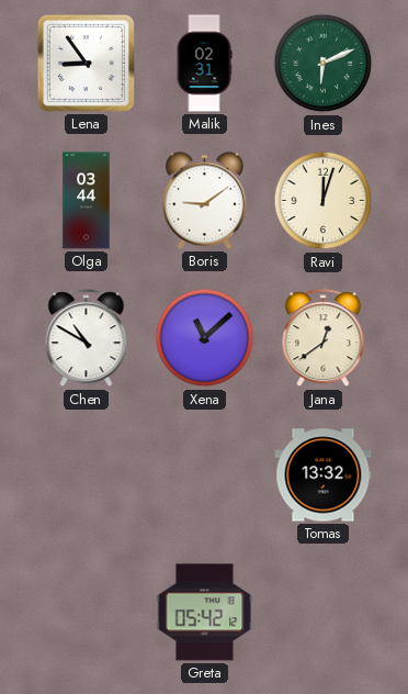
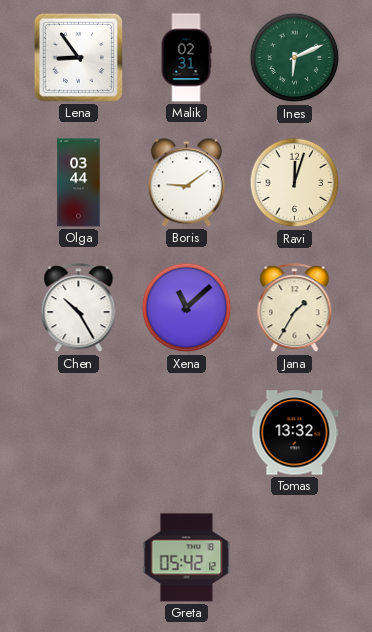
Chen: 10:50 -> 10:25 (79, 308)
Jana: 12:39 -> 1:35 (295, 308)
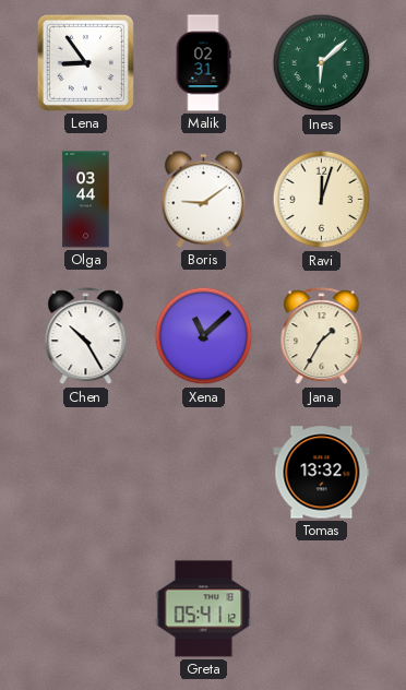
Ines: 6:11 -> 6:08 (322, 63)
Greta: 05:42 -> 05:41 (204, 609)
